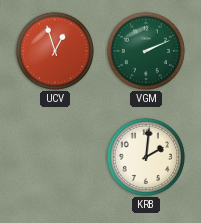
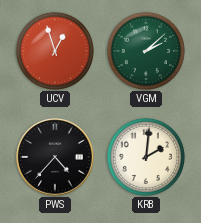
VGM: 2:11 -> 2:08 (146, 51)
PWS: none -> 4:37 (55, 157)
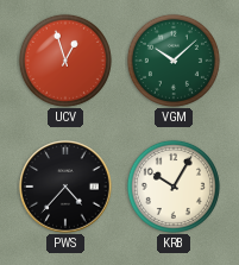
VGM: 2:08 -> 10:08 (174, 61)
KRB: 2:01 -> 10:05 (174, 187)
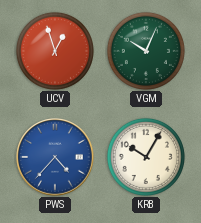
VGM: 10:08 -> 10:04 (146, 51)
PWS dial: black -> blue (55, 157)
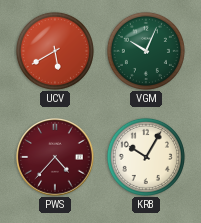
UCV: 12:57 -> 5:40 (55, 51)
PWS dial: blue -> burgundy (55, 157)
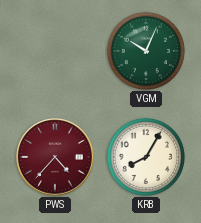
UCV: 5:40 -> none (55, 51)
KRB: 10:05 -> 8:05 (146, 157)
